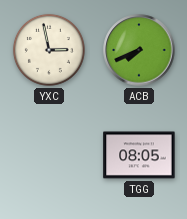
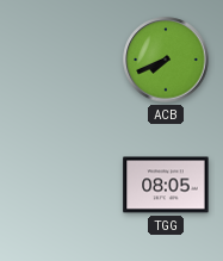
YXC: 2:58 -> none (49, 50)
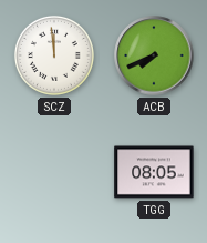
SCZ: none -> 11:59 (54, 55)
